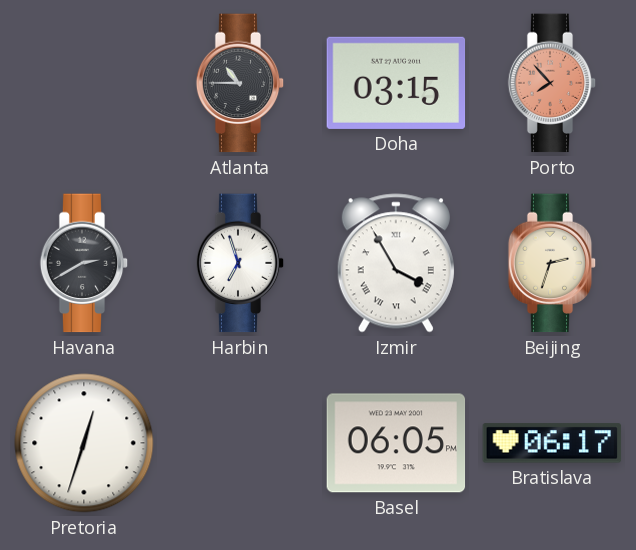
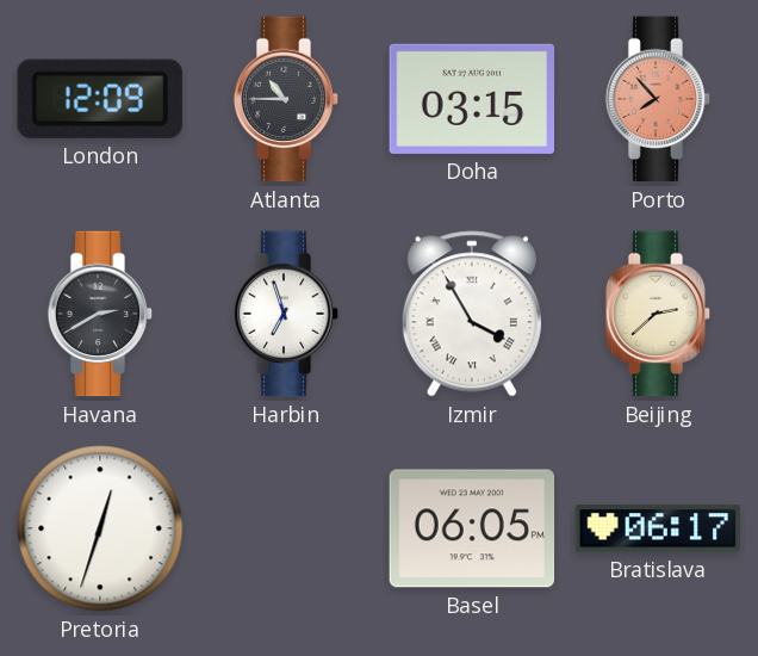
London: none -> 12:09 (100, 99)
Beijing: 2:33 -> 2:38 (658, 314)
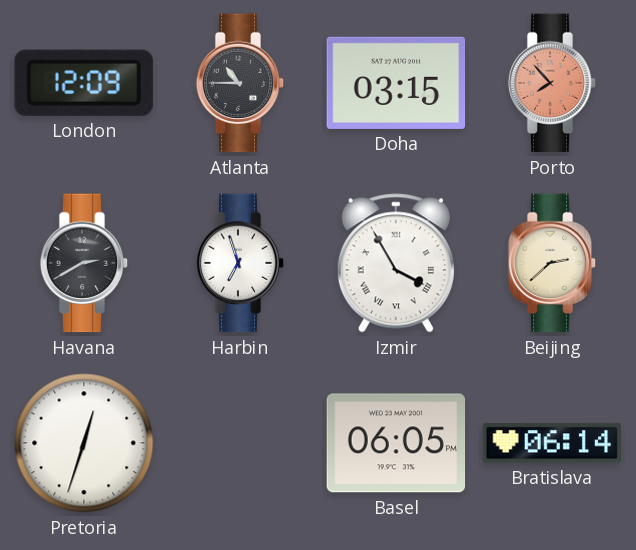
Bratislava: 06:17 -> 06:14 (552, 443)
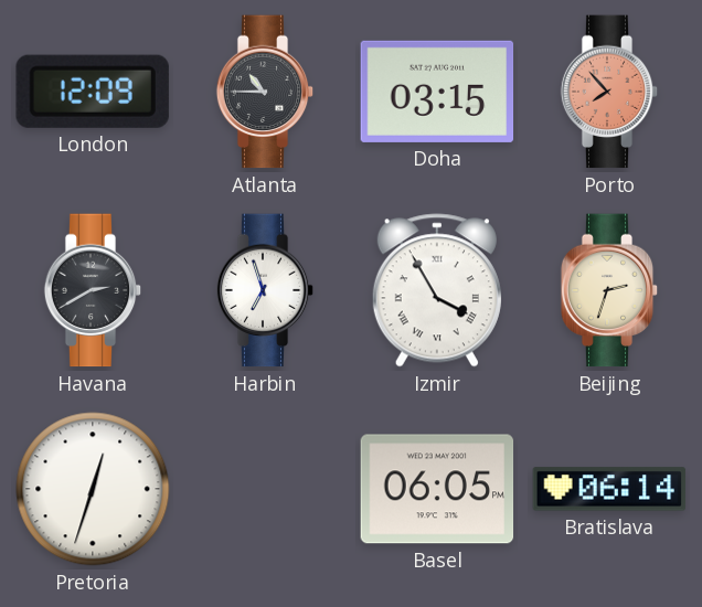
Beijing: 2:38 -> 2:33 (609, 290)
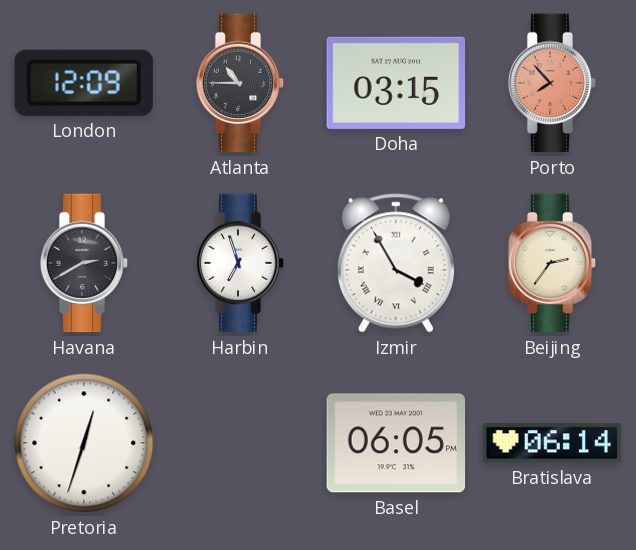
Beijing: 2:33 -> 2:36 (552, 263)
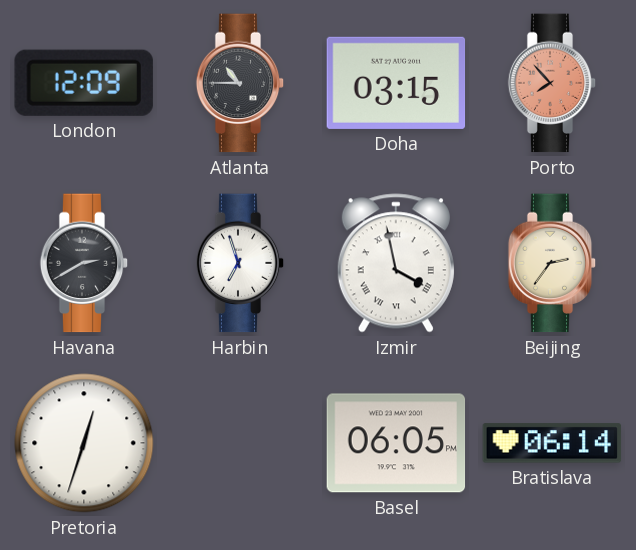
Izmir: 3:55 -> 3:58 (396, 263)
